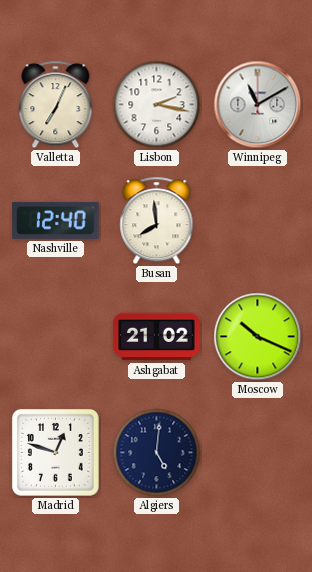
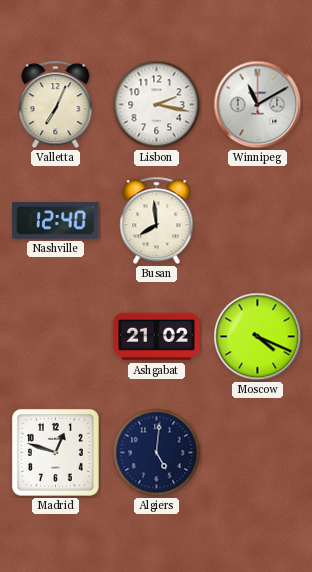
Moscow: 10:19 -> 4:19 (258, 337)
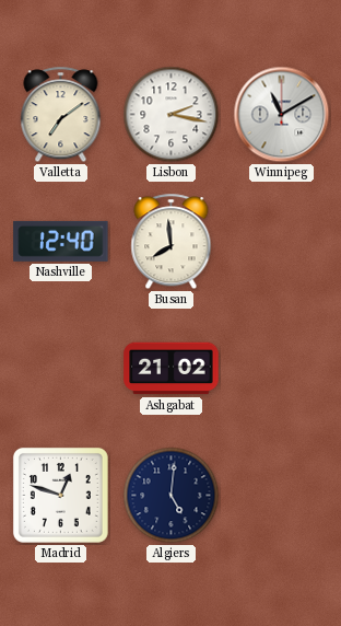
Valletta: 7:04 -> 7:09 (61, 115)
Moscow: 4:19 -> none (258, 337)
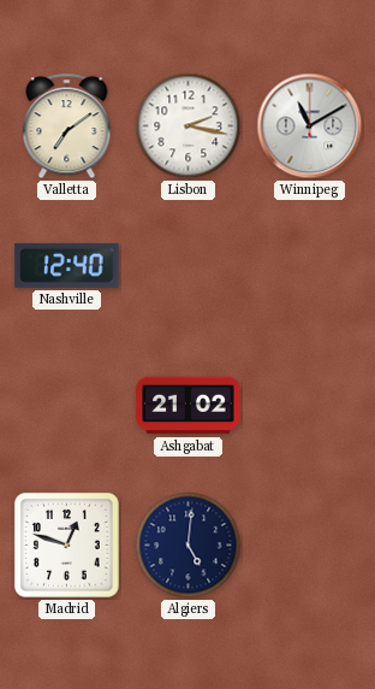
Busan: 7:59 -> none (172, 242)
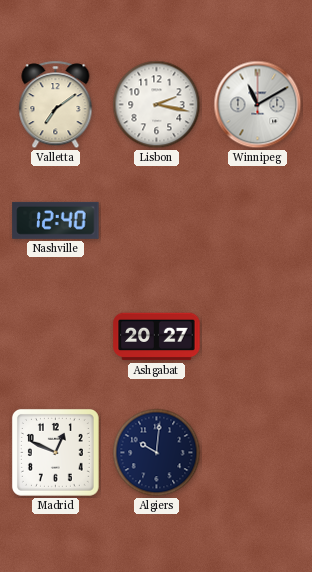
Ashgabat: 21:02 -> 20:27 (157, 337)
Madrid: 12:48 -> 12:49 (55, 452)
Algiers: 5:01 -> 10:01 (157, 453)
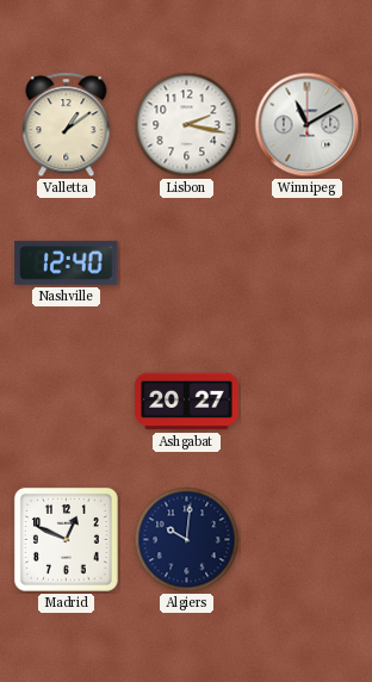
Valletta: 7:09 -> 1:09 (67, 125)
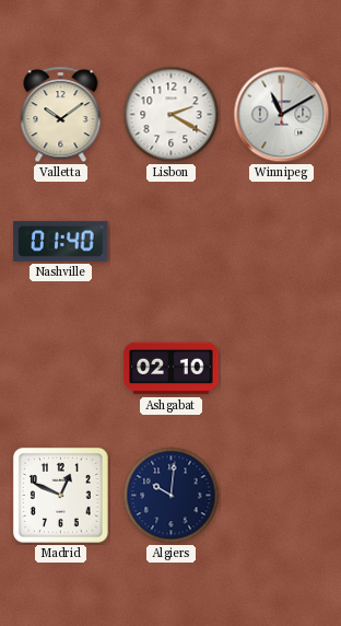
Valletta: 1:09 -> 10:09 (61, 115)
Lisbon: 2:17 -> 2:20 (172, 115)
Nashville: 12:40 -> 01:40 (61, 241)
Ashgabat: 20:27 -> 02:10 (172, 369)
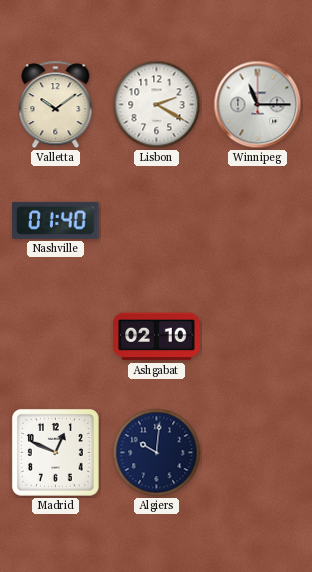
Winnipeg: 11:10 -> 11:15 (258, 105)
